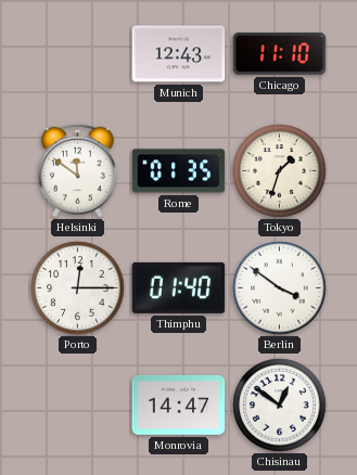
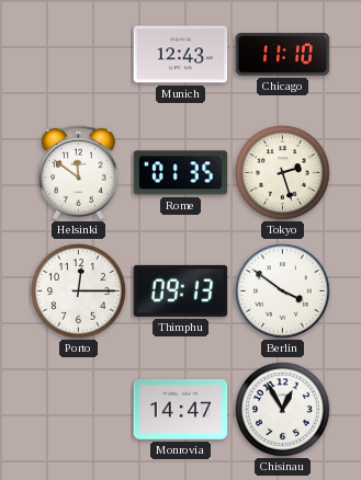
Tokyo: 1:33 -> 2:27 (283, 173)
Thimphu: 01:40 -> 09:13 (181, 290)
Chisinau: 12:51 -> 12:55 (283, 410)
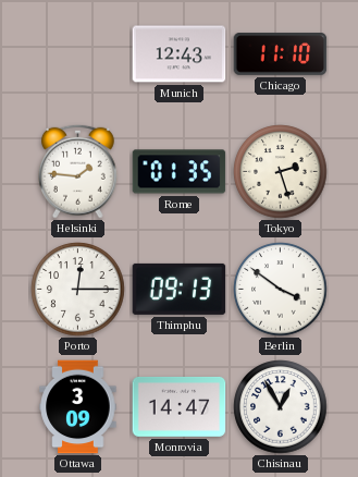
Helsinki: 11:51 -> 1:46 (77, 171)
Ottawa: none -> 3:09 (78, 407)
